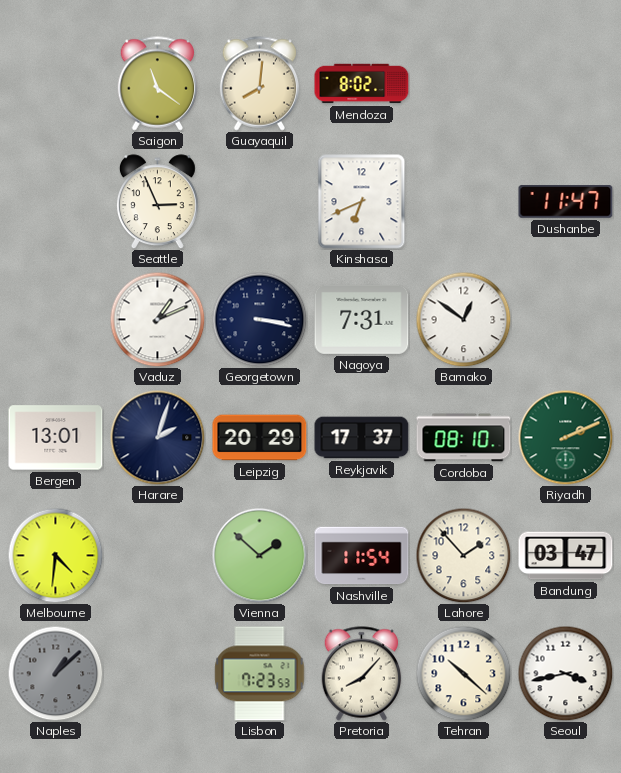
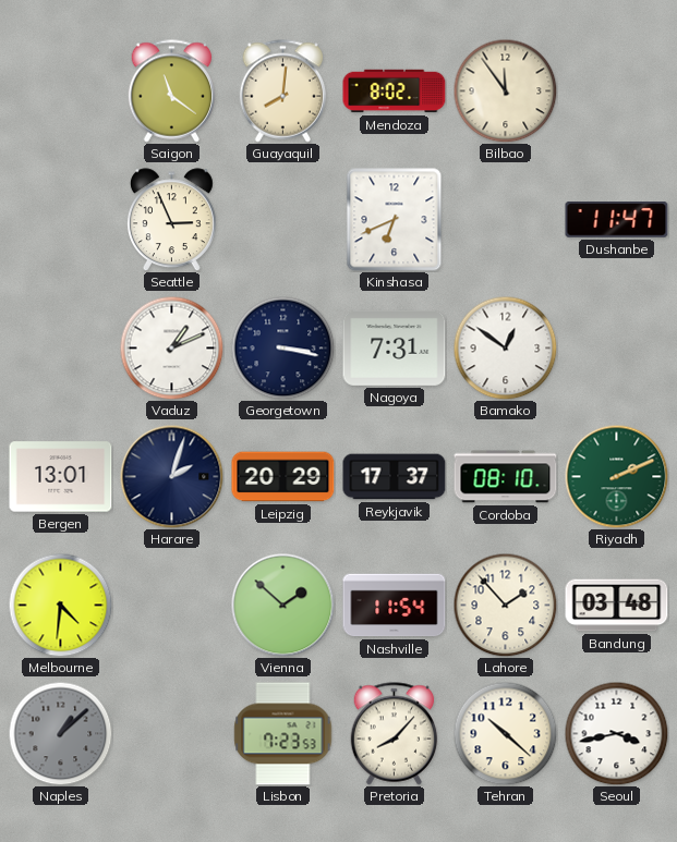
Bilbao: none -> 11:54 (505, 90)
Bandung: 03:47 -> 03:48 (617, 606)
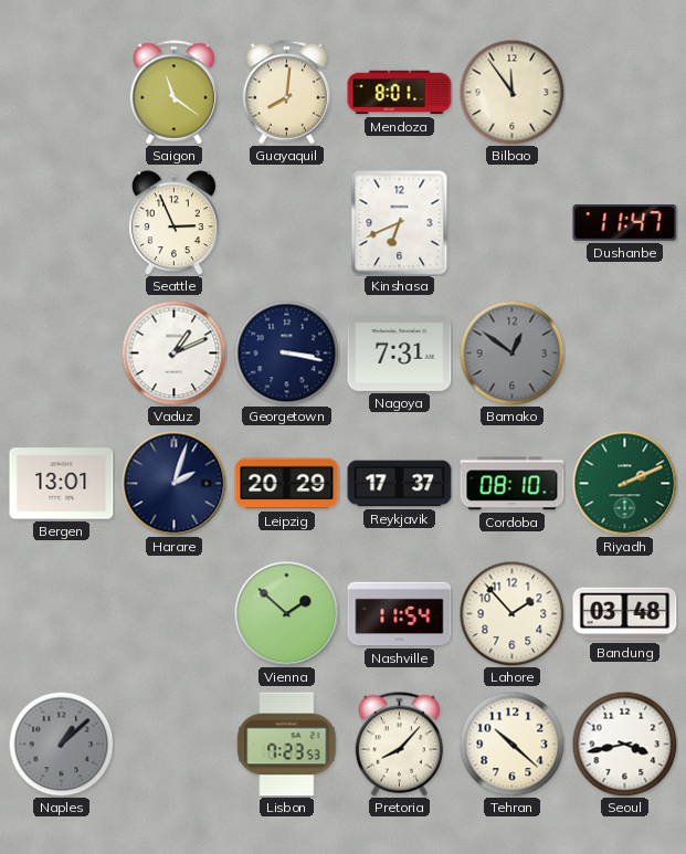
Mendoza: 8:02 -> 8:01 (400, 93)
Bamako dial: white -> grey (511, 352)
Melbourne: 4:31 -> none (60, 605)
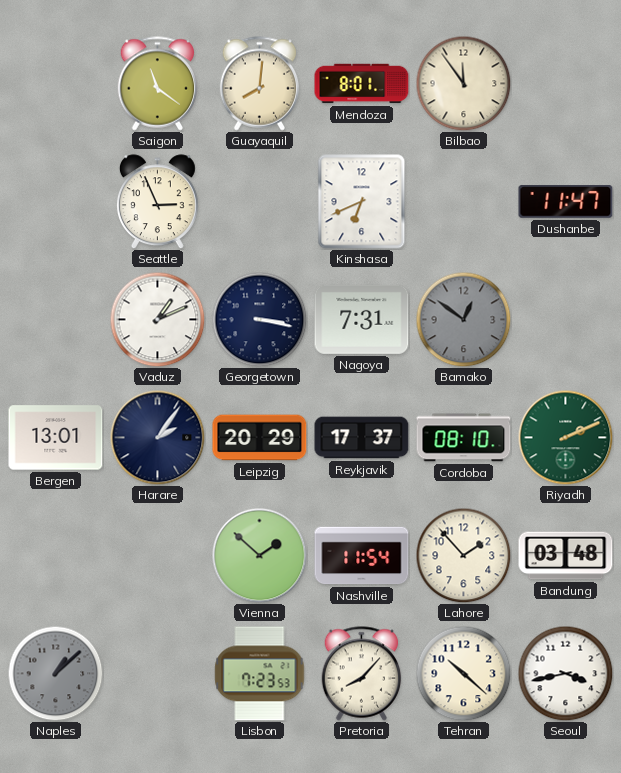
Harare: 2:03 -> 2:06 (157, 437)
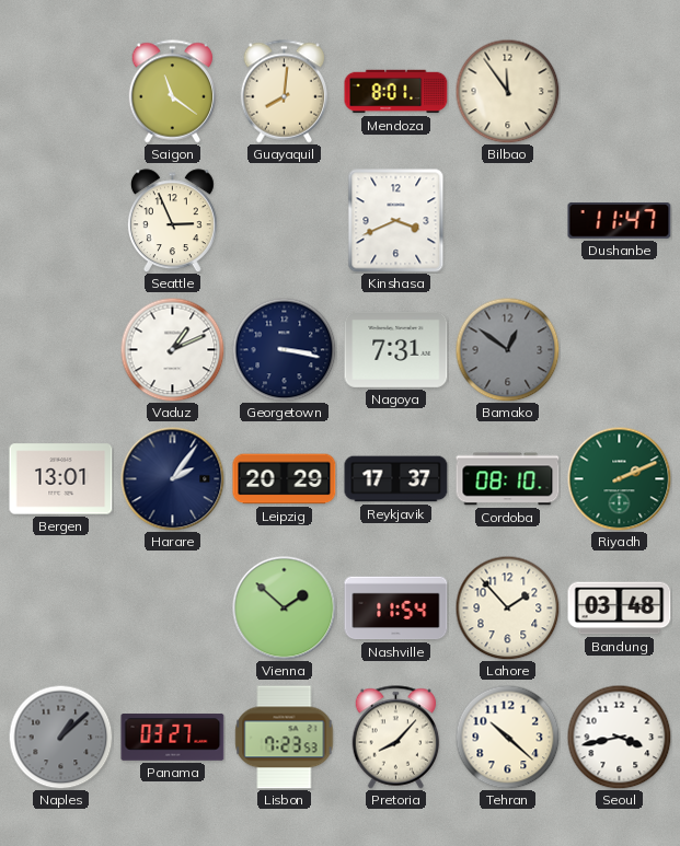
Kinshasa: 6:41 -> 3:41 (396, 221)
Panama: none -> 03:27 (173, 738)
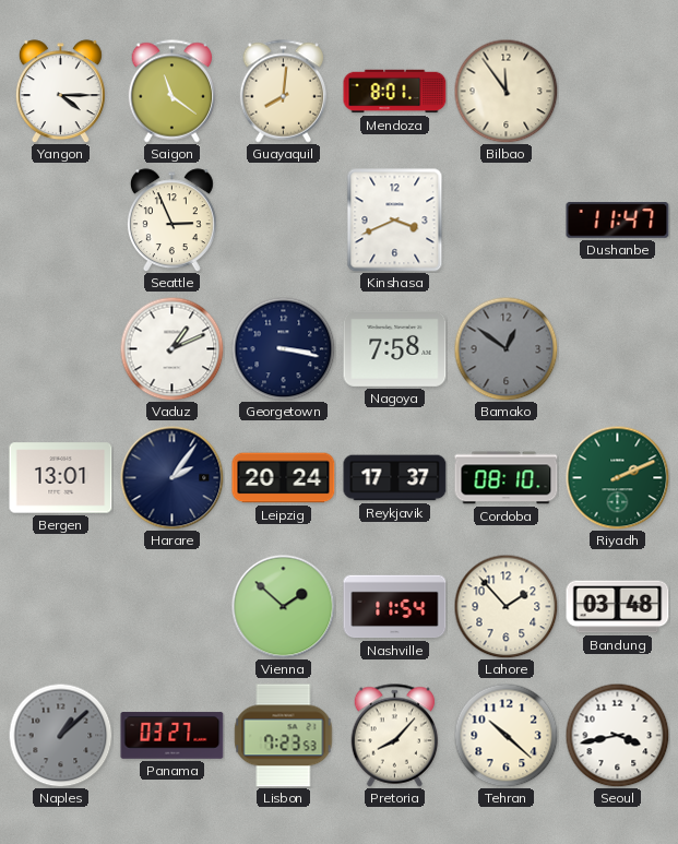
Yangon: none -> 4:15 (60, 92)
Nagoya: 7:31 -> 7:58 (395, 348)
Leipzig: 20:29 -> 20:24 (284, 478)
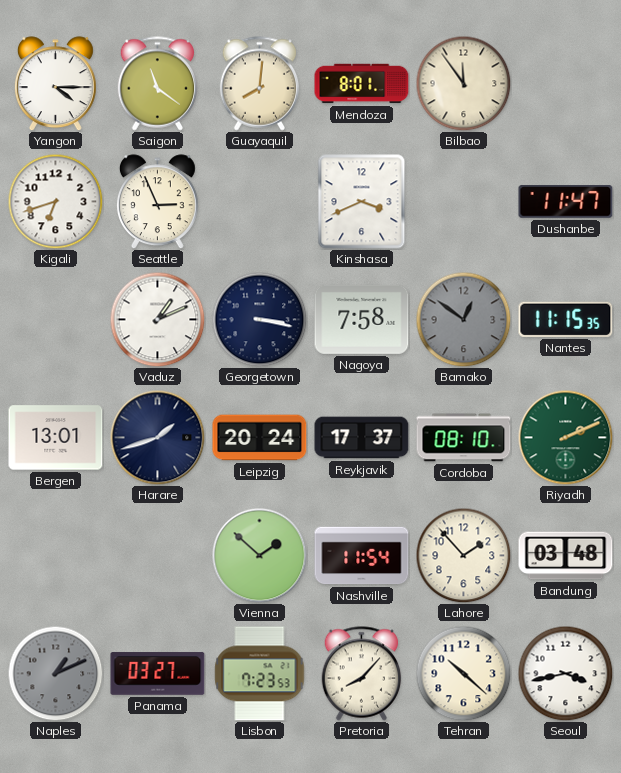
Kigali: none -> 6:42 (55, 201)
Nantes: none -> 11:15 (566, 319)
Harare: 2:06 -> 1:42 (157, 437)
Naples: 1:08 -> 1:11 (55, 673)
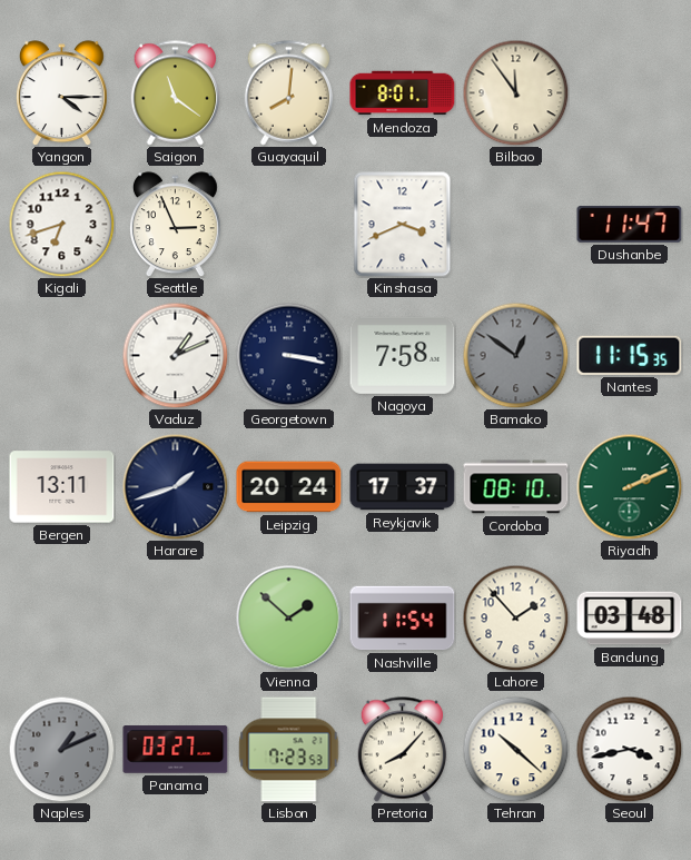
Bergen: 13:01 -> 13:11 (62, 487)
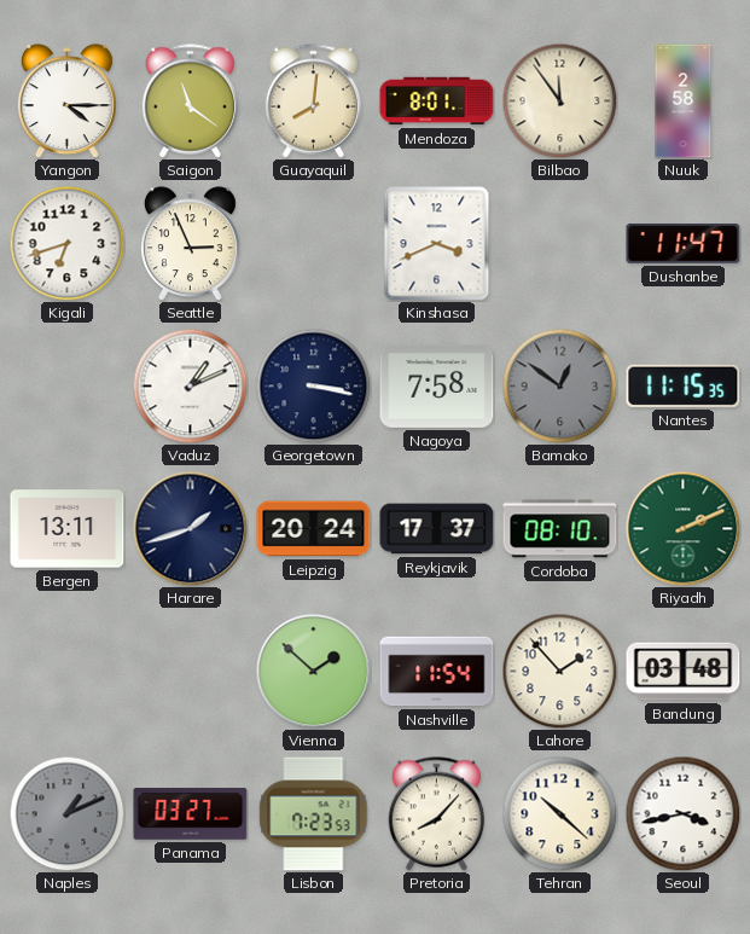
Nuuk: none -> 2:58 (684, 101)
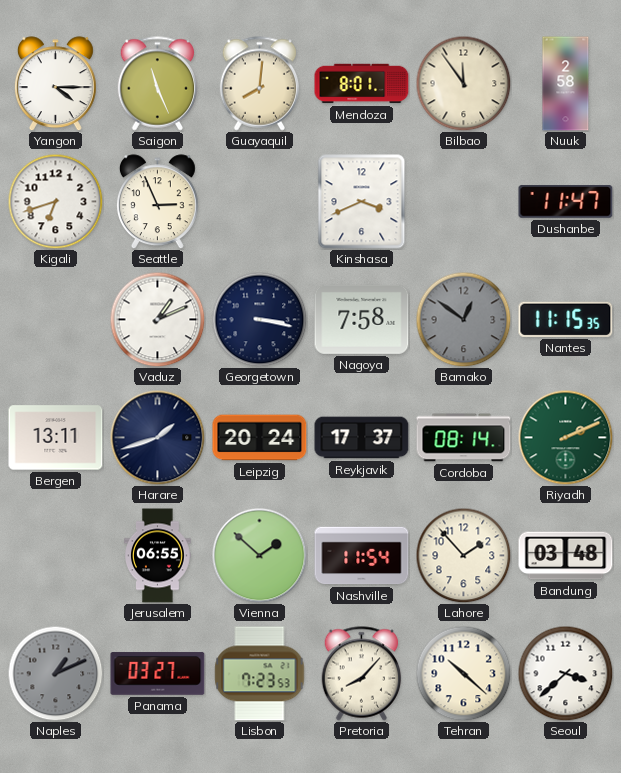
Saigon: 11:21 -> 11:26 (158, 84)
Cordoba: 08:10 -> 08:14 (464, 438)
Jerusalem: none -> 06:55 (158, 556)
Seoul: 3:43 -> 3:38 (565, 673)
